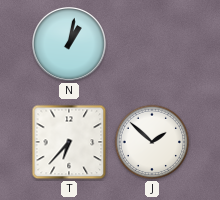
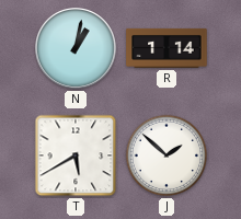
R: none -> 1:14 (167, 48)
T: 6:37 -> 5:40 (76, 155)
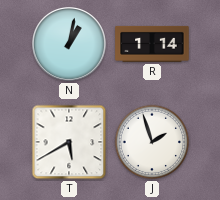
J: 1:52 -> 1:57 (152, 142)
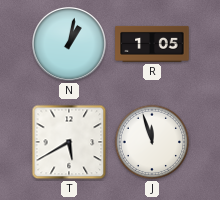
R: 1:14 -> 1:05 (152, 44)
J: 1:57 -> 11:57 (152, 142)
